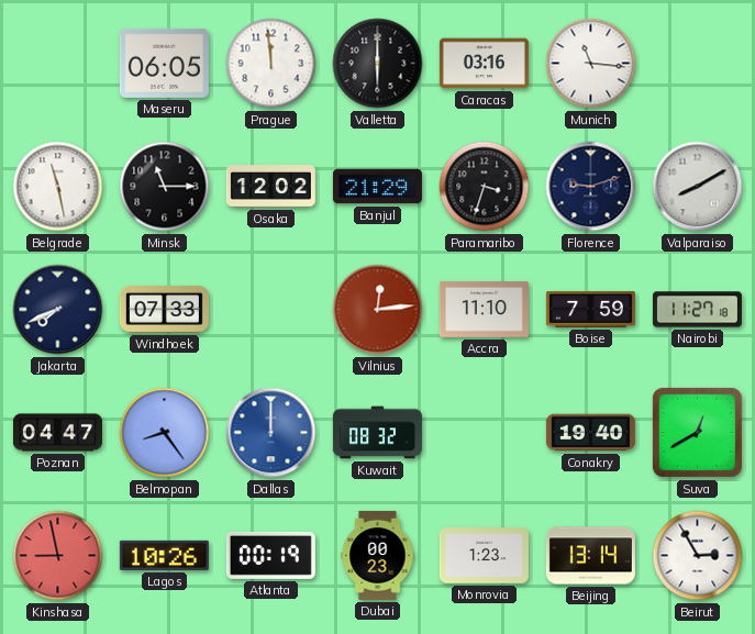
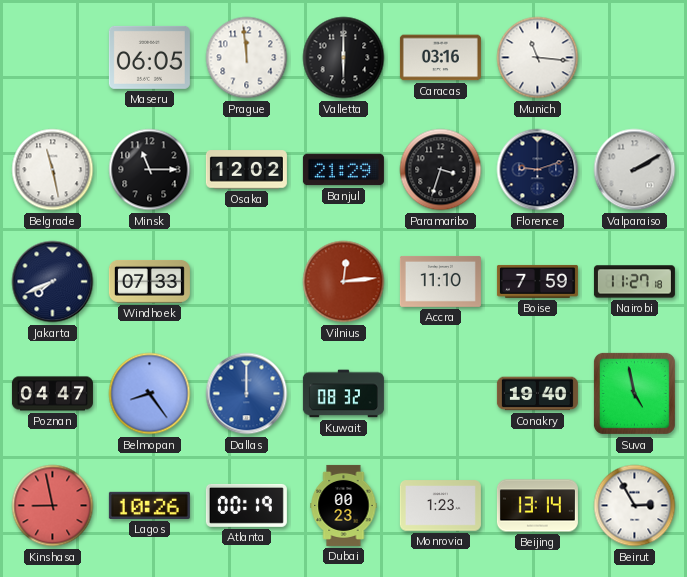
Valparaiso: 8:10 -> 2:10 (635, 170)
Suva: 12:40 -> 4:58 (634, 393)
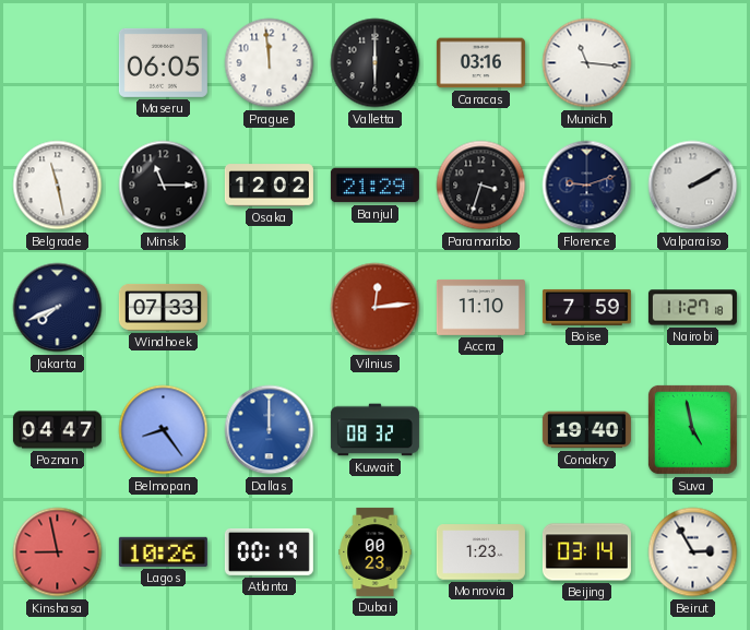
Beijing: 13:14 -> 03:14 (586, 552)
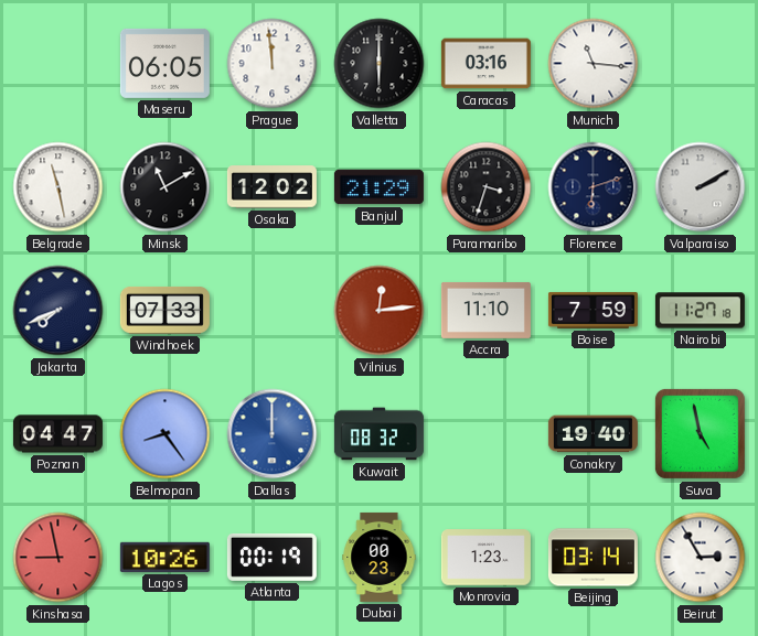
Minsk: 11:15 -> 11:10 (166, 187)
Florence: 9:12 -> 6:12 (594, 187)
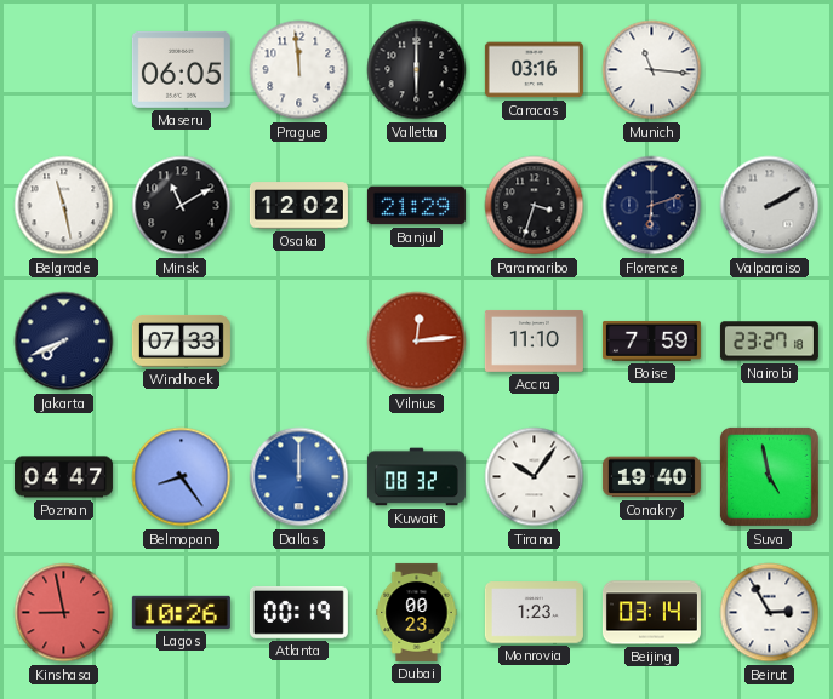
Nairobi: 11:27 -> 23:27 (769, 342)
Tirana: none -> 10:06 (535, 477)
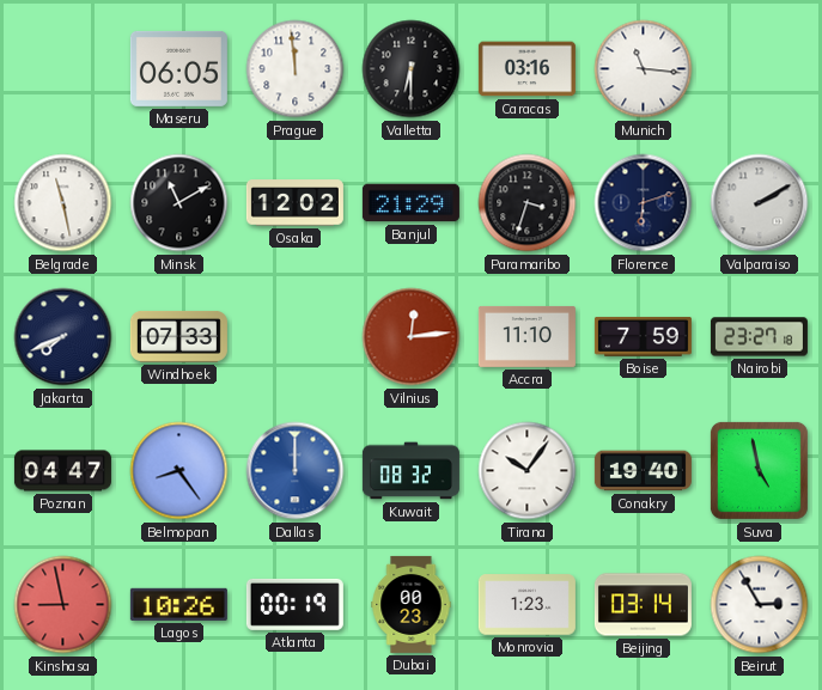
Valletta: 6:00 -> 6:30 (412, 69)
